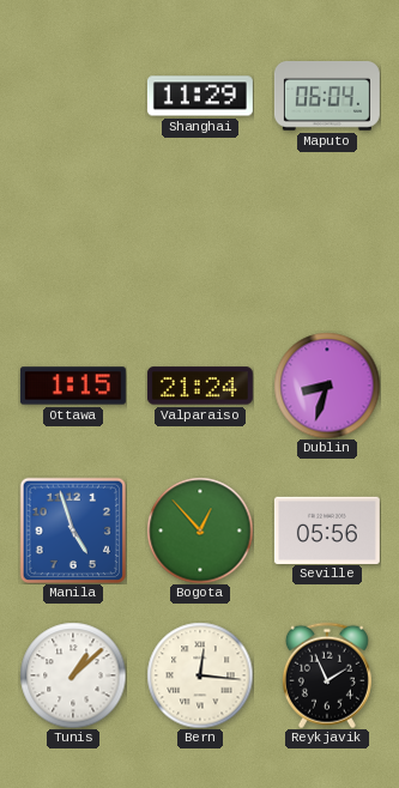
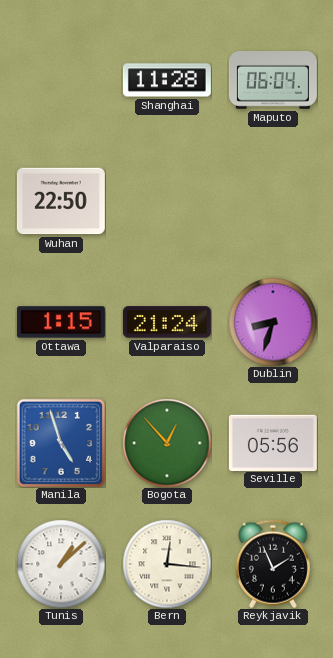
Shanghai: 11:29 -> 11:28 (167, 80)
Wuhan: none -> 22:50 (61, 201)
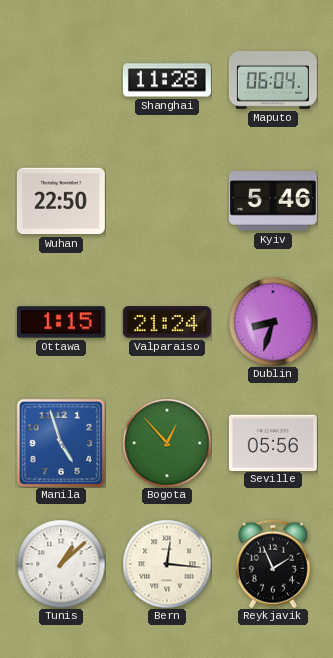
Kyiv: none -> 5:46 (273, 201)
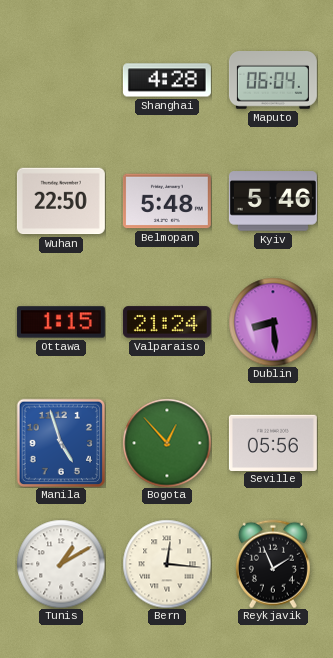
Shanghai: 11:28 -> 4:28 (167, 80)
Belmopan: none -> 5:48 (167, 201)
Dublin: 8:33 -> 8:29 (273, 322)
Tunis: 1:08 -> 1:10 (61, 564)
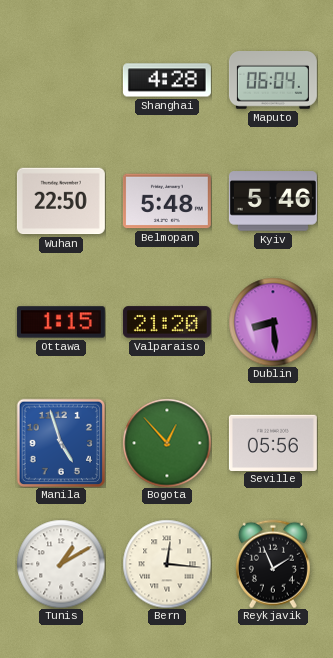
Valparaiso: 21:24 -> 21:20 (167, 322)
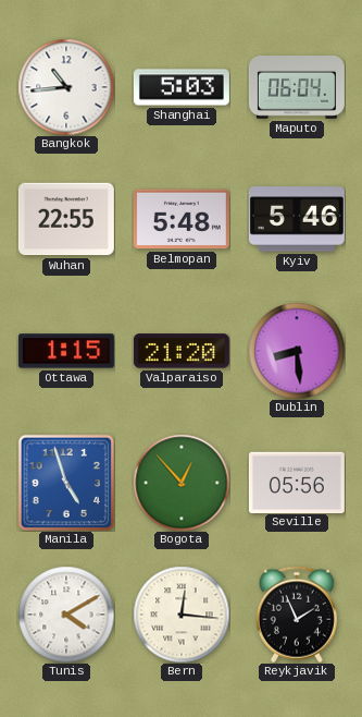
Bangkok: none -> 10:44 (66, 87)
Shanghai: 4:28 -> 5:03 (182, 87)
Wuhan: 22:50 -> 22:55 (66, 219)
Tunis: 1:10 -> 4:10 (66, 615)
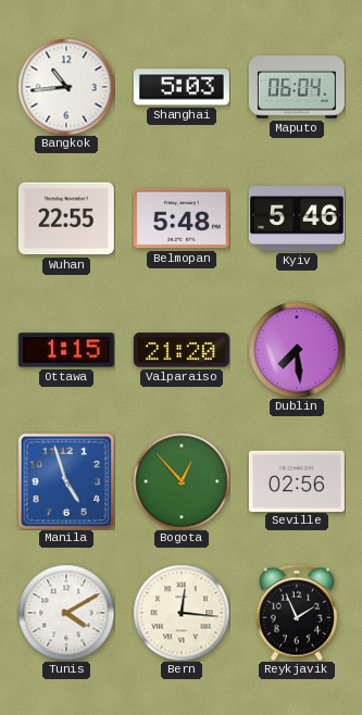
Dublin: 8:29 -> 7:29 (297, 350)
Seville: 05:56 -> 02:56 (297, 480)
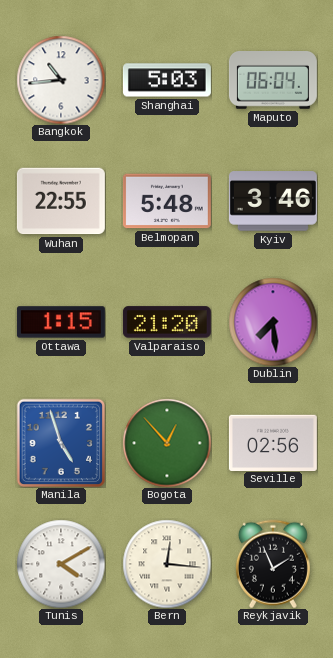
Kyiv: 5:46 -> 3:46 (273, 201)
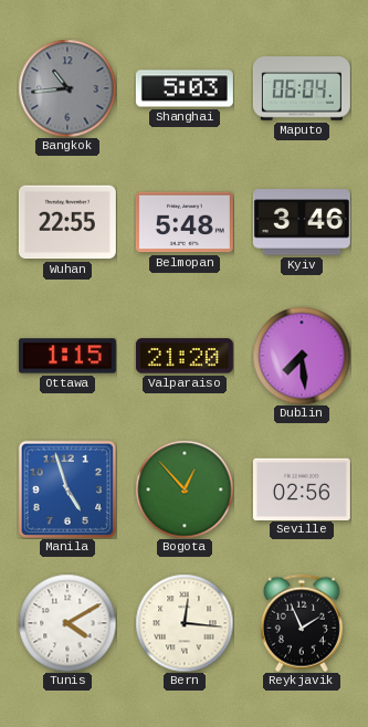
Bangkok dial: white -> grey (67, 88)
